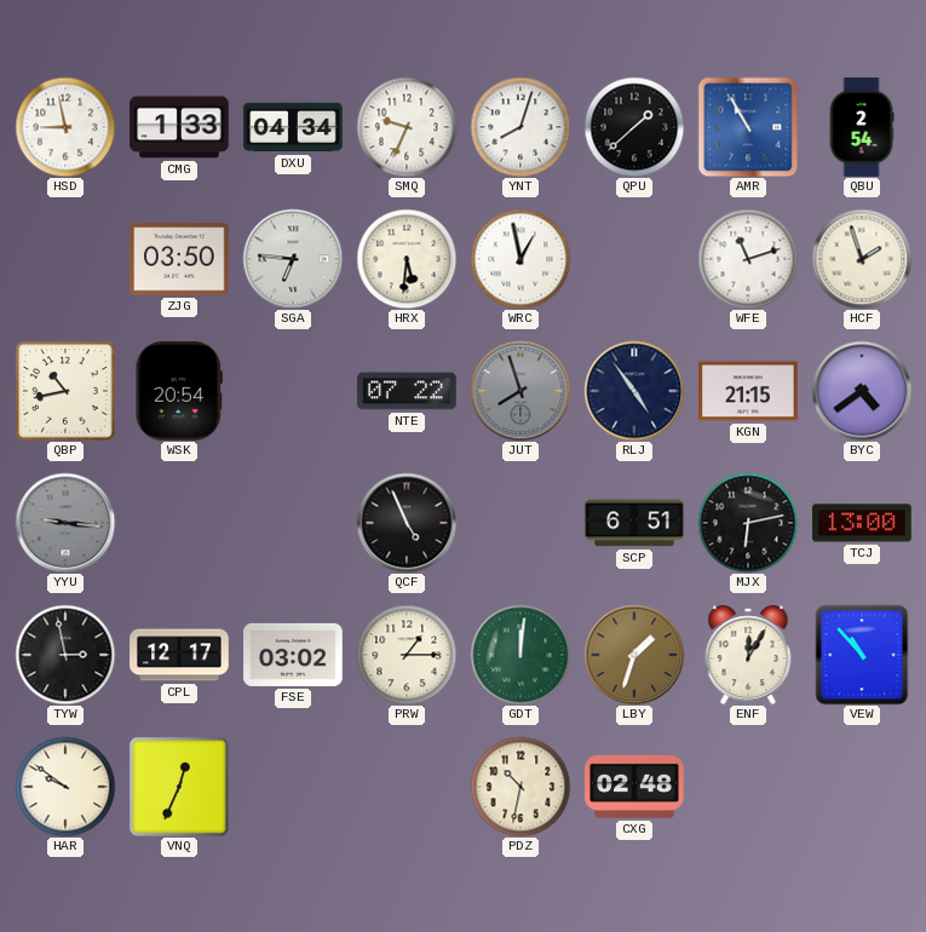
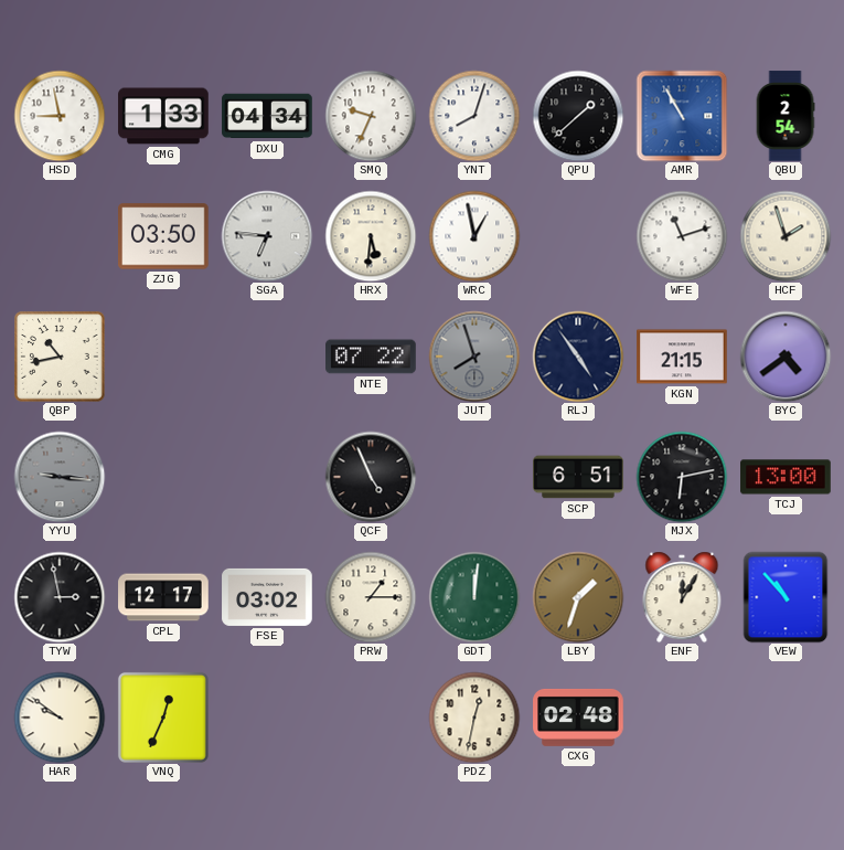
WSK: 20:54 -> none (178, 392)
PDZ: 10:32 -> 12:32 (474, 718)
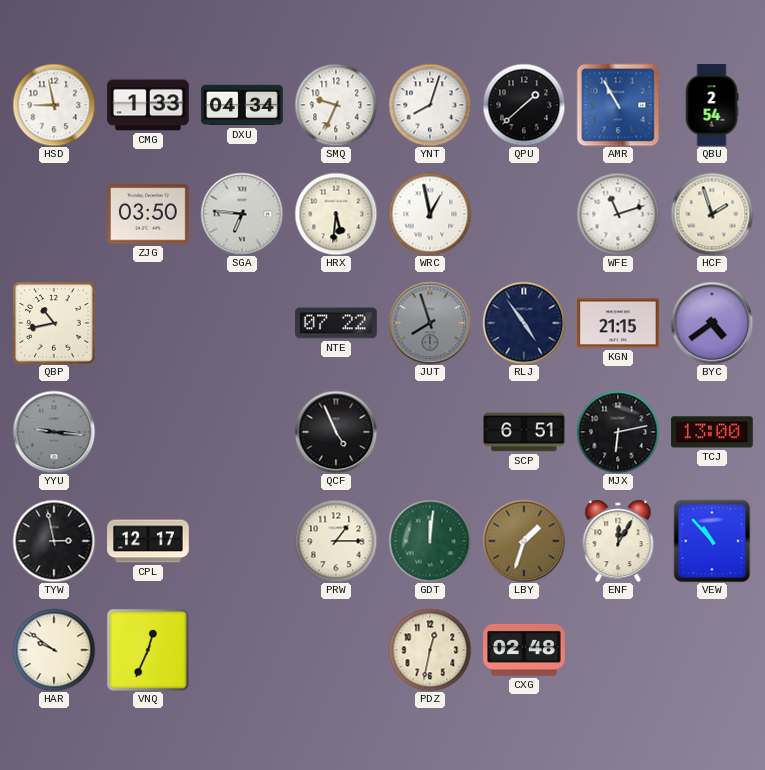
FSE: 03:02 -> none (267, 597)
